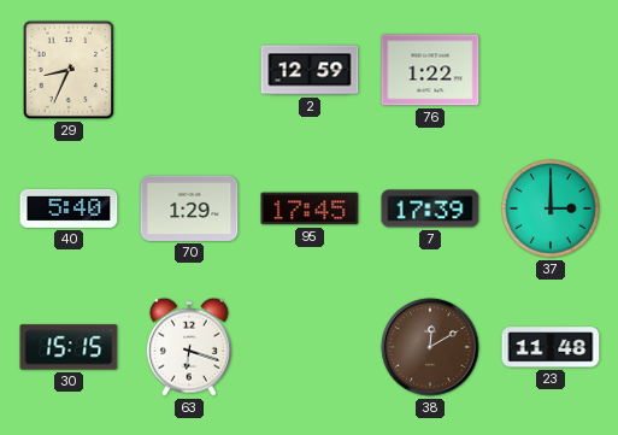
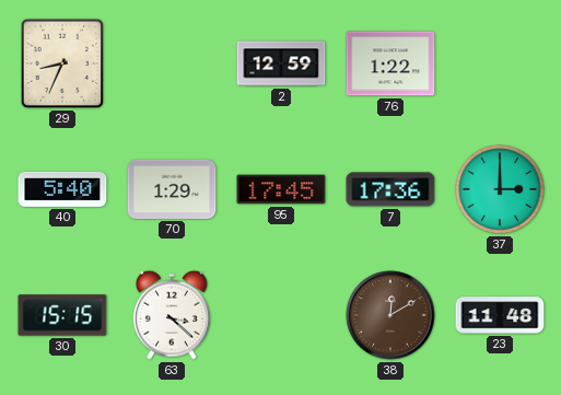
7: 17:39 -> 17:36 (390, 189)
63: 6:18 -> 3:22 (173, 315)
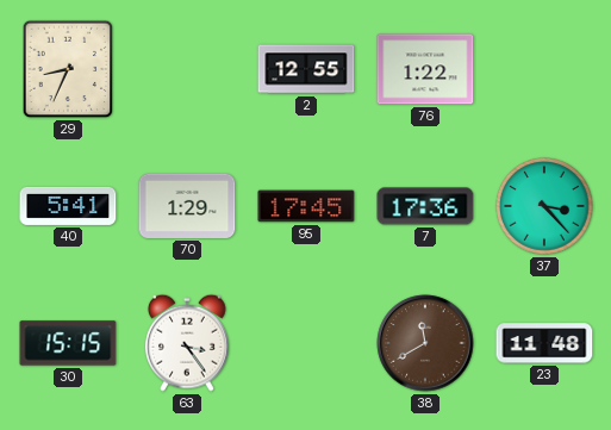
2: 12:59 -> 12:55 (306, 69)
40: 5:40 -> 5:41 (68, 206)
37: 3:00 -> 3:23 (544, 206)
63: 3:22 -> 3:24 (188, 343)
38: 12:10 -> 11:40 (425, 343)
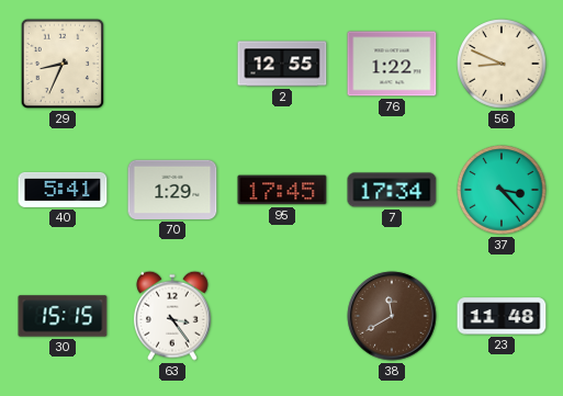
56: none -> 8:49 (502, 64)
7: 17:36 -> 17:34 (392, 190)
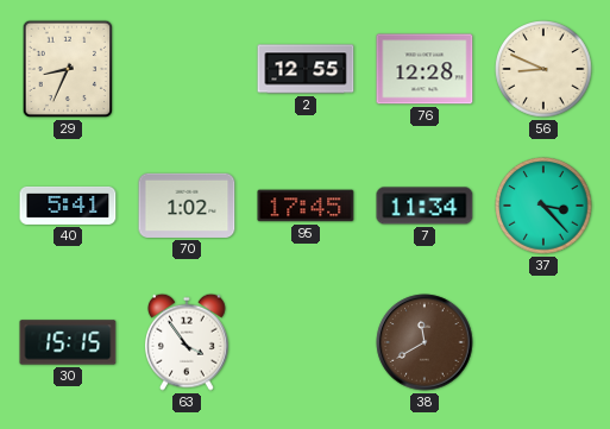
76: 1:22 -> 12:28 (425, 69)
70: 1:29 -> 1:02 (187, 206)
7: 17:34 -> 11:34 (425, 206)
63: 3:24 -> 3:54 (188, 342)
23: 11:48 -> none (502, 316)
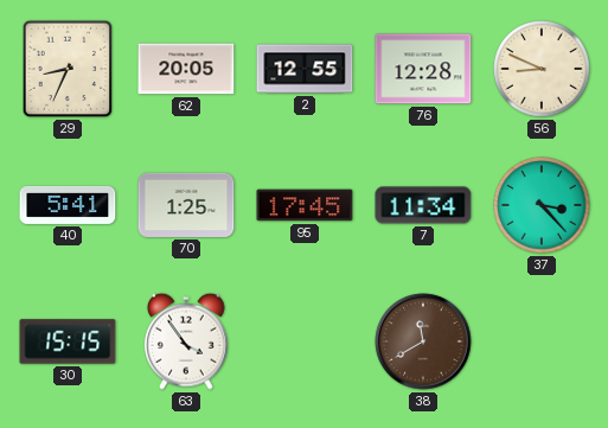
62: none -> 20:05 (186, 69)
70: 1:02 -> 1:25 (186, 205)
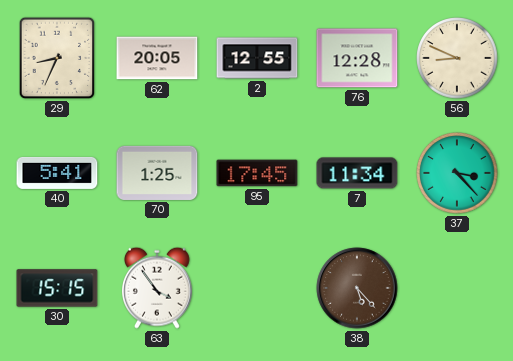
38: 11:40 -> 5:23 (357, 288)
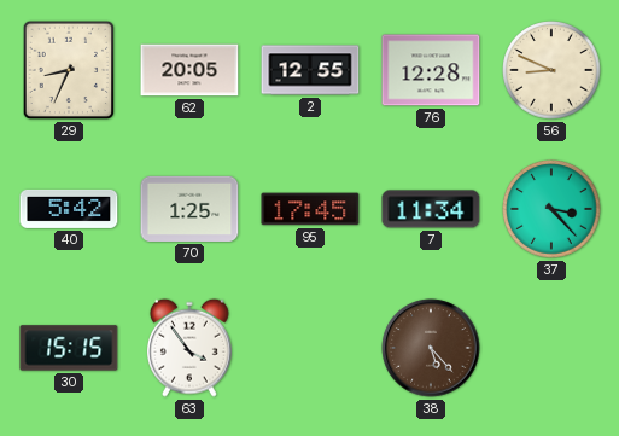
40: 5:41 -> 5:42 (69, 209)
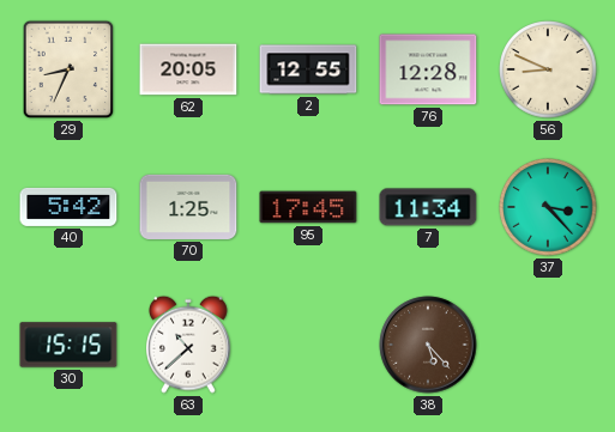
63: 3:54 -> 10:38 (189, 345)
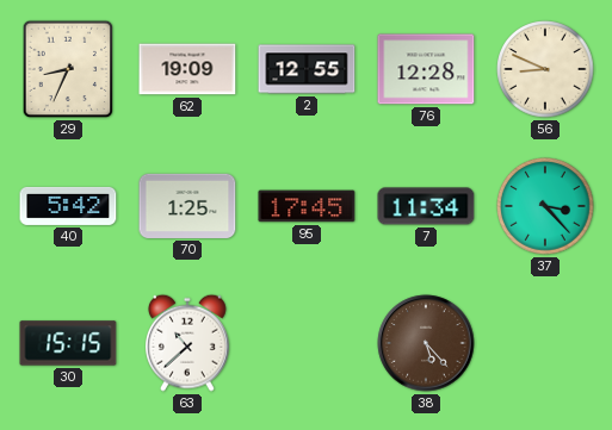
62: 20:05 -> 19:09 (187, 69)
